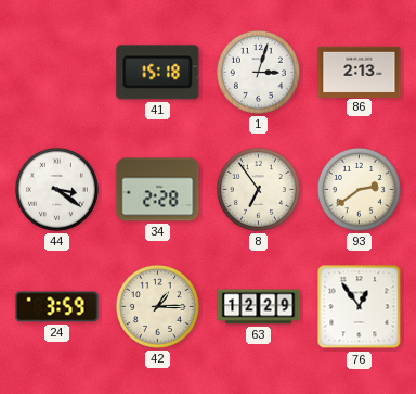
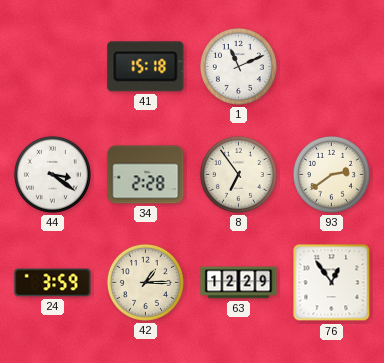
1: 3:03 -> 11:11 (238, 66)
86: 2:13 -> none (360, 72)
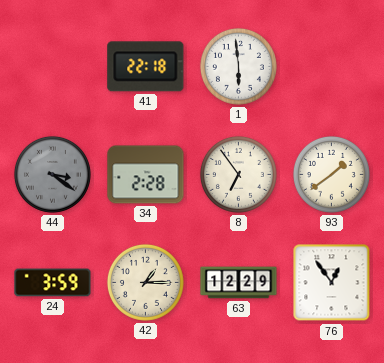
41: 15:18 -> 22:18 (146, 67)
1: 11:11 -> 5:59 (238, 66)
44 dial: white -> grey (52, 174)
93: 2:39 -> 1:39 (331, 174)
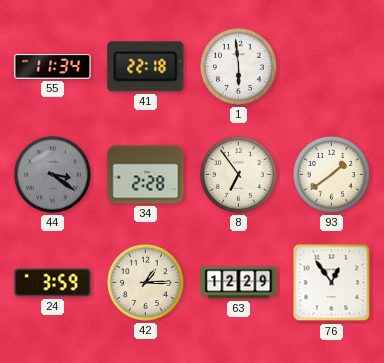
55: none -> 11:34 (53, 67)
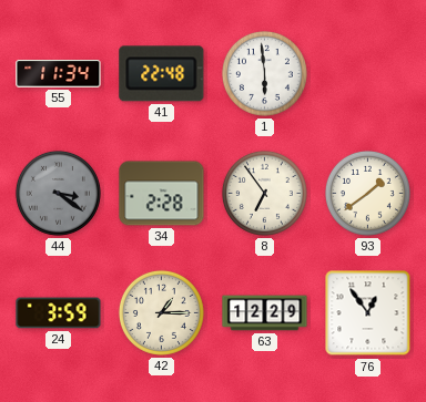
41: 22:18 -> 22:48 (162, 74)
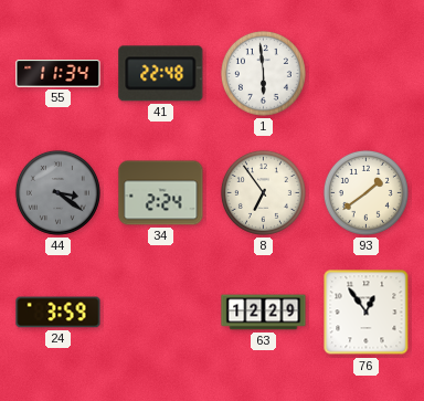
34: 2:28 -> 2:24 (161, 193)
42: 1:15 -> none (161, 312)
